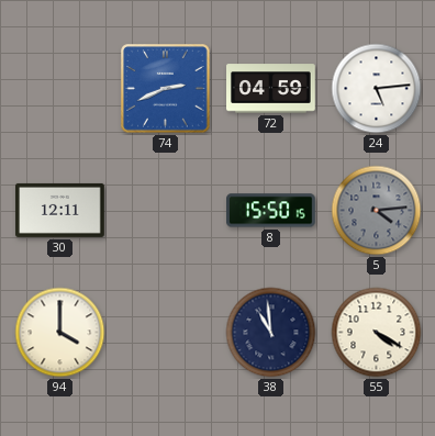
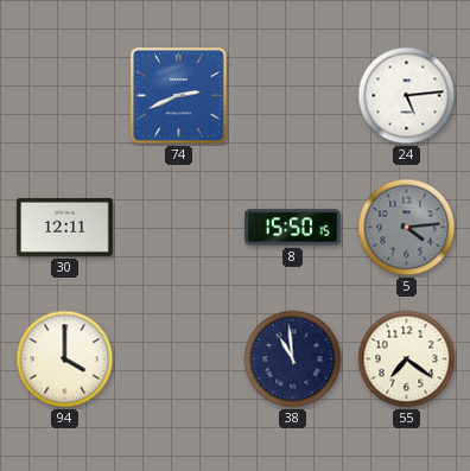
72: 04:59 -> none (271, 89)
55: 4:20 -> 7:21 (407, 359)
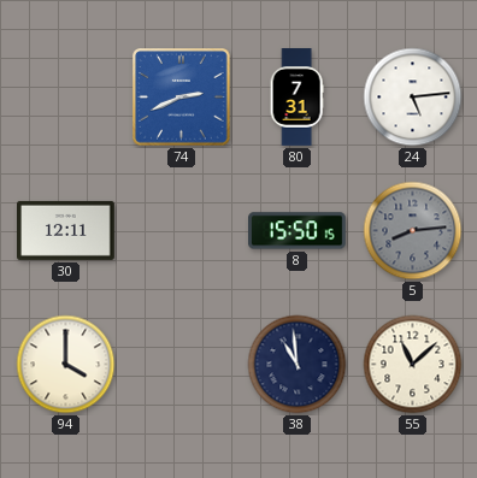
80: none -> 7:31 (296, 98)
5: 4:14 -> 8:14 (413, 231)
55: 7:21 -> 11:08 (413, 365)
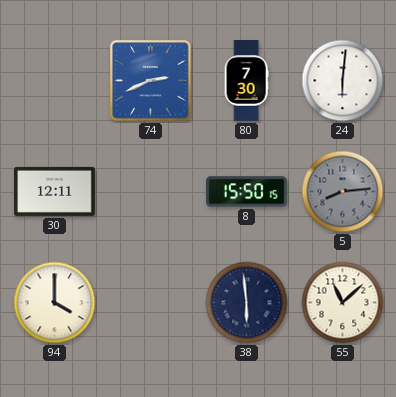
80: 7:31 -> 7:30 (246, 81)
24: 5:14 -> 6:01 (343, 81)
38: 10:59 -> 5:59 (247, 303)
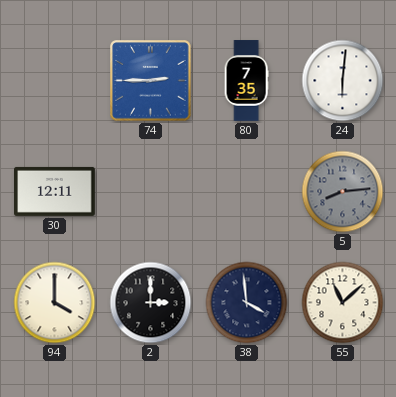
74: 2:41 -> 2:45 (151, 81)
80: 7:30 -> 7:35 (246, 81)
8: 15:50 -> none (247, 192)
2: none -> 3:00 (151, 303)
38: 5:59 -> 3:59 (247, 303)
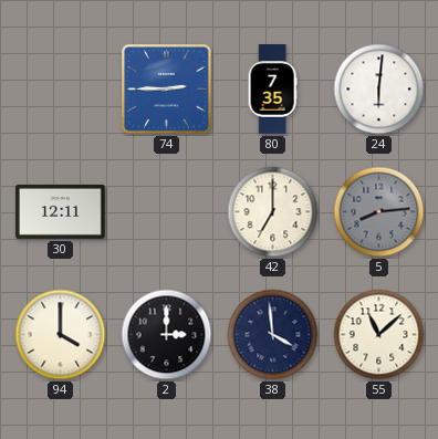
42: none -> 7:00 (273, 212)
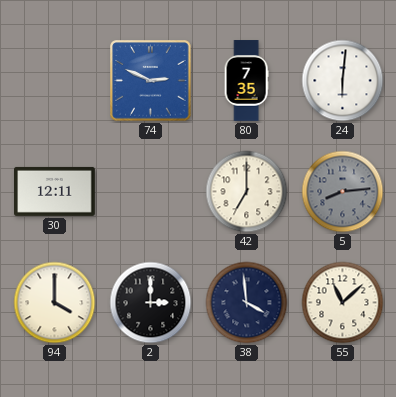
74: 2:45 -> 2:49 (151, 81)
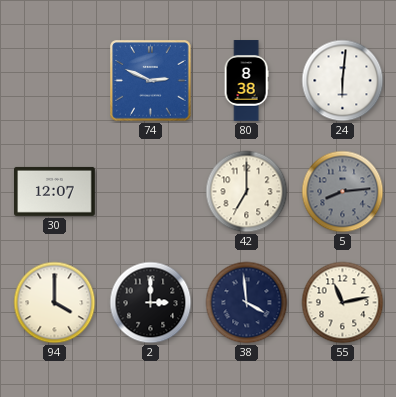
80: 7:35 -> 8:38 (246, 81)
30: 12:11 -> 12:07 (55, 191)
55: 11:08 -> 11:13 (343, 303)
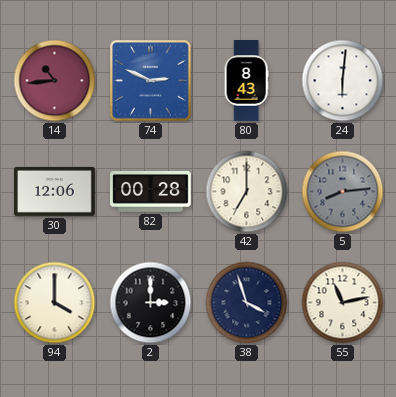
14: none -> 10:44 (55, 81)
80: 8:38 -> 8:43 (246, 81)
30: 12:07 -> 12:06 (55, 191)
82: none -> 00:28 (151, 192)
38: 3:59 -> 3:57 (247, 303)
